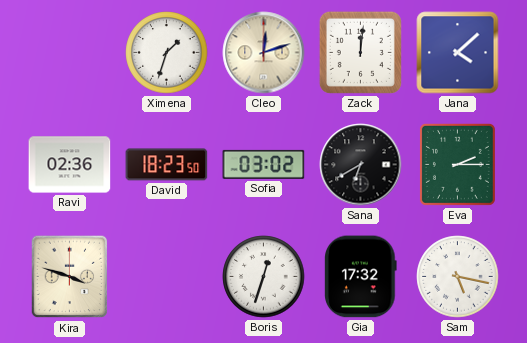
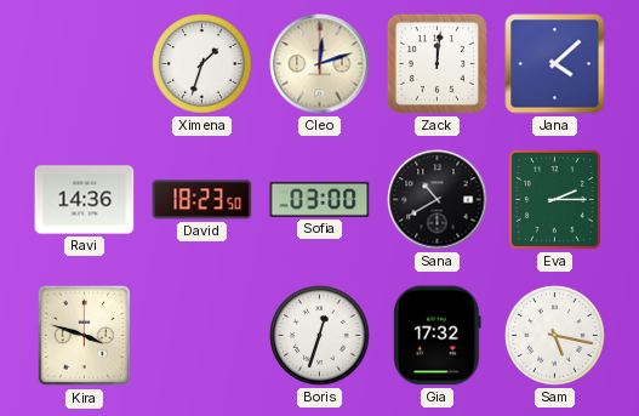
Ravi: 02:36 -> 14:36 (85, 200)
Sofia: 03:02 -> 03:00 (320, 199)
Sana: 6:40 -> 10:40 (438, 200)
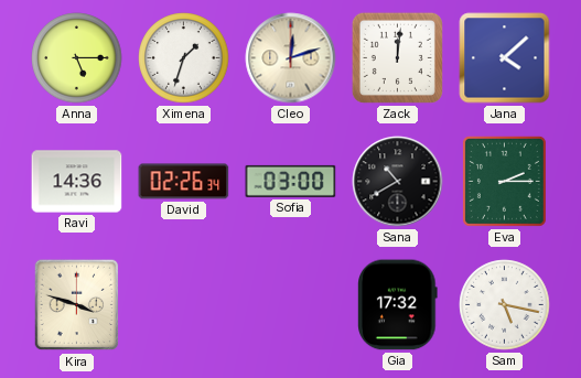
Anna: none -> 5:15 (77, 58)
David: 18:23 -> 02:26 (184, 182)
Boris: 12:33 -> none (320, 336)
